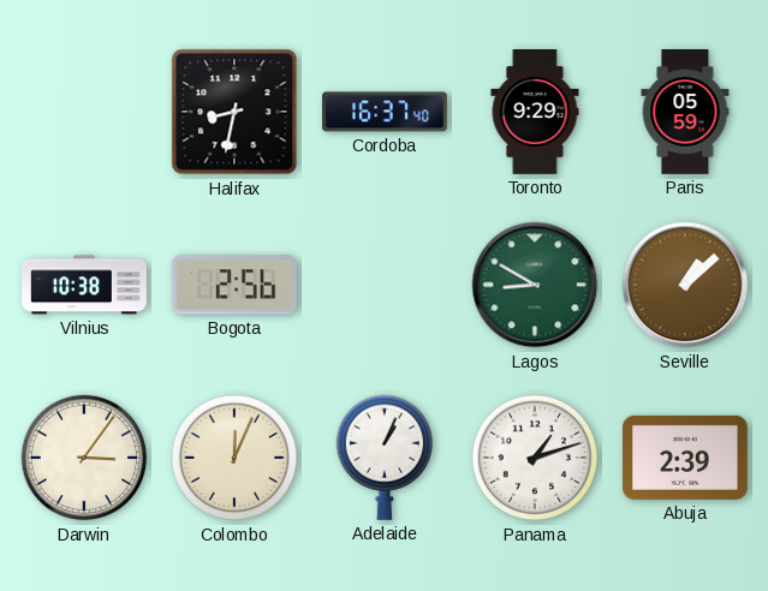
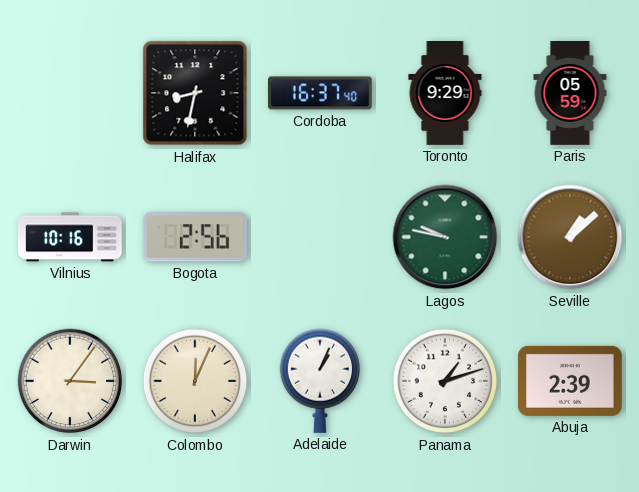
Vilnius: 10:38 -> 10:16 (71, 237)
Lagos: 8:50 -> 9:47 (445, 237)
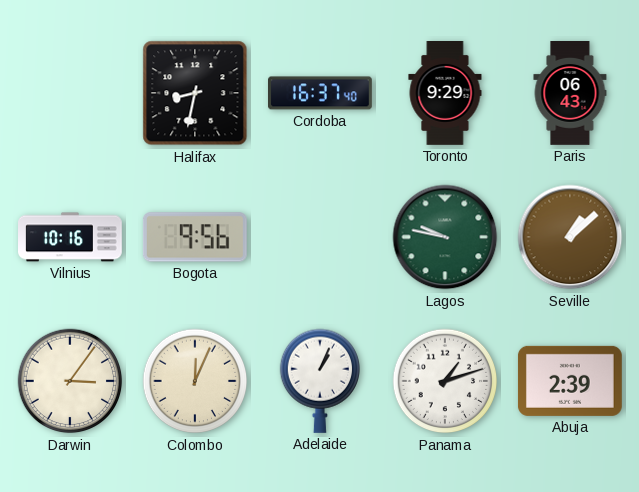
Paris: 05:59 -> 06:43 (570, 94)
Bogota: 2:56 -> 9:56 (195, 237)
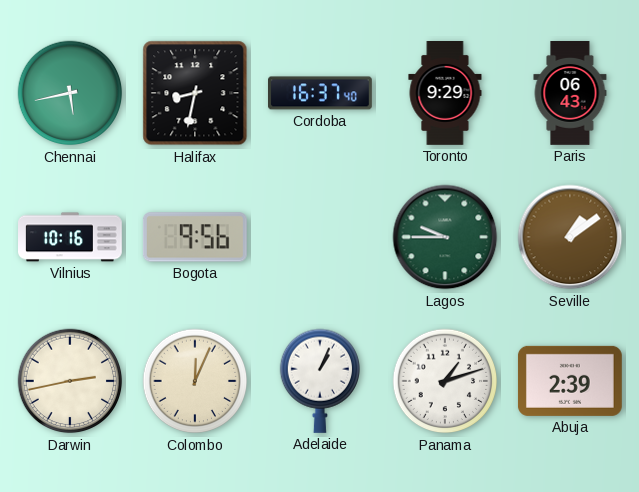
Chennai: none -> 5:43 (70, 93)
Lagos: 9:47 -> 9:45 (445, 237)
Seville: 1:08 -> 1:09 (570, 237)
Darwin: 3:06 -> 2:43 (70, 381)
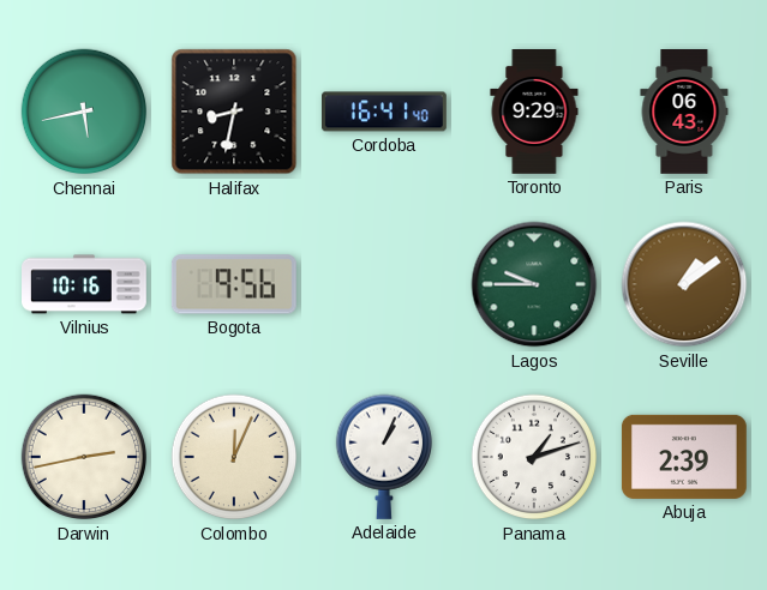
Cordoba: 16:37 -> 16:41 (385, 112)
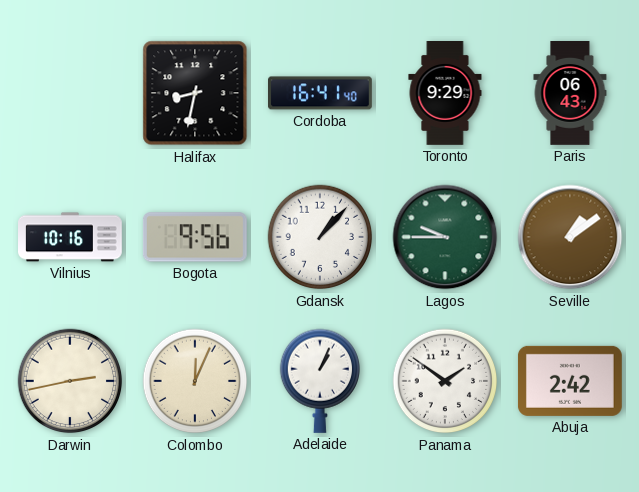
Chennai: 5:43 -> none (84, 112)
Gdansk: none -> 1:07 (320, 237)
Panama: 1:12 -> 1:51 (445, 381)
Abuja: 2:39 -> 2:42 (570, 381)
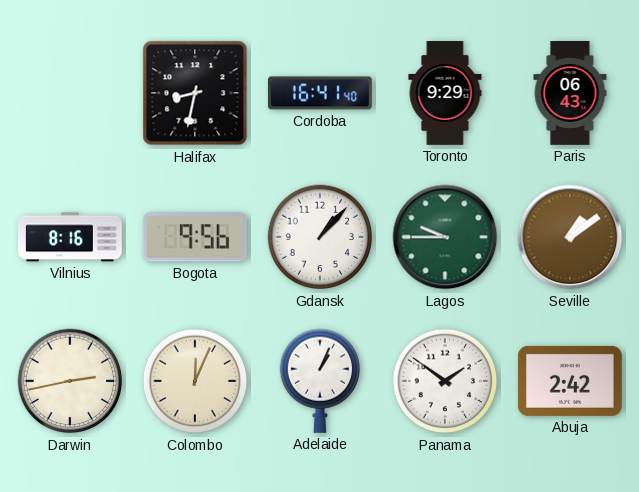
Vilnius: 10:16 -> 8:16 (71, 237)
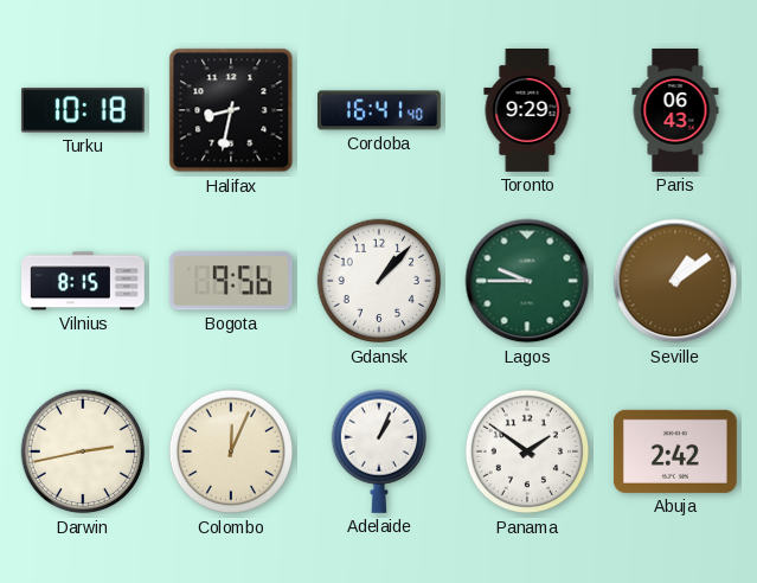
Turku: none -> 10:18 (83, 110)
Vilnius: 8:16 -> 8:15 (84, 281)
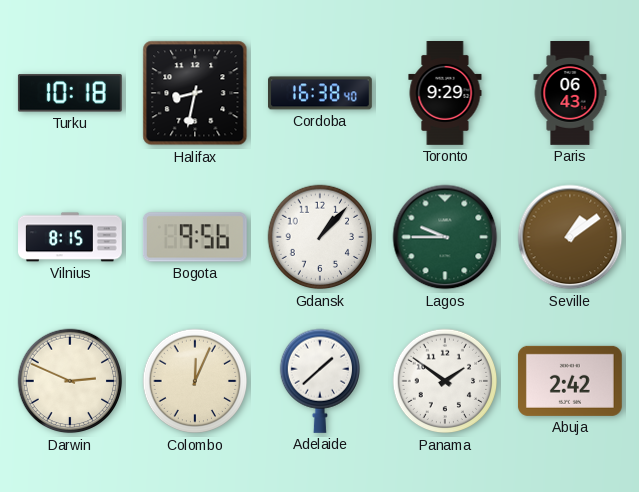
Cordoba: 16:41 -> 16:38 (321, 93)
Darwin: 2:43 -> 2:49 (70, 381)
Adelaide: 1:04 -> 1:38 (319, 381)
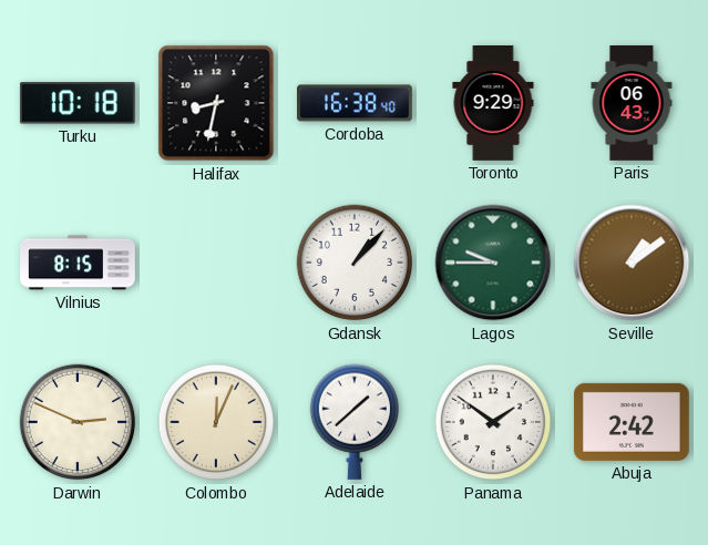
Bogota: 9:56 -> none (195, 237)
